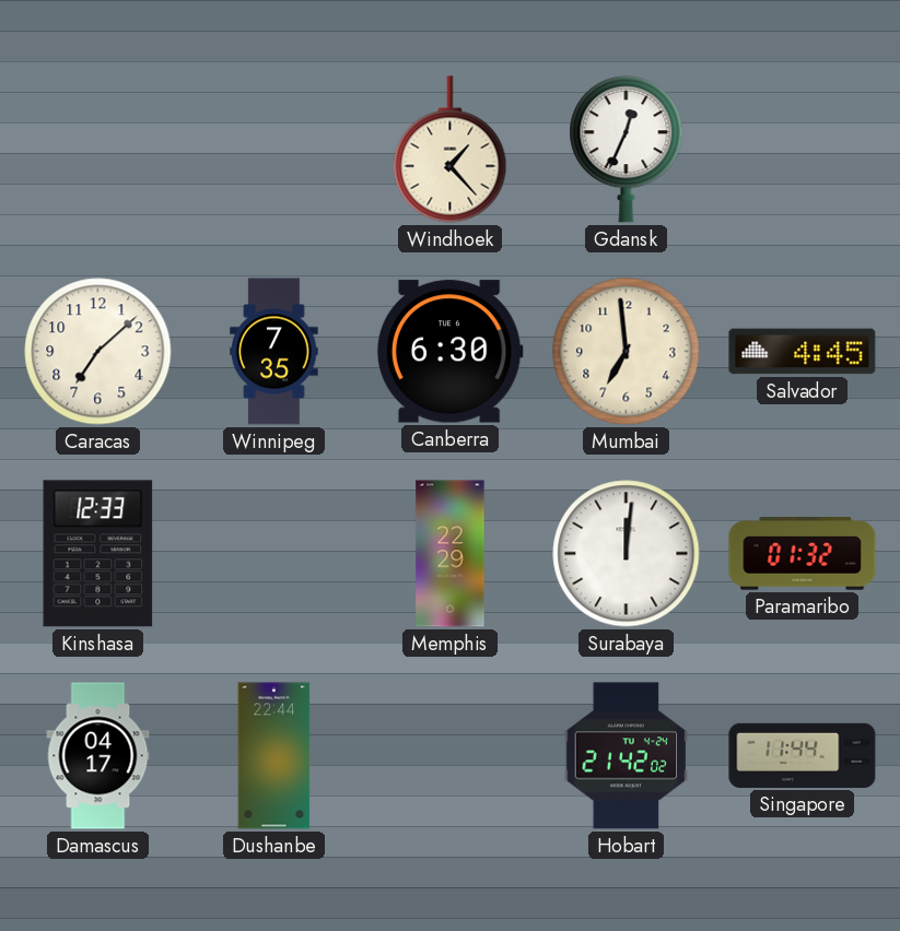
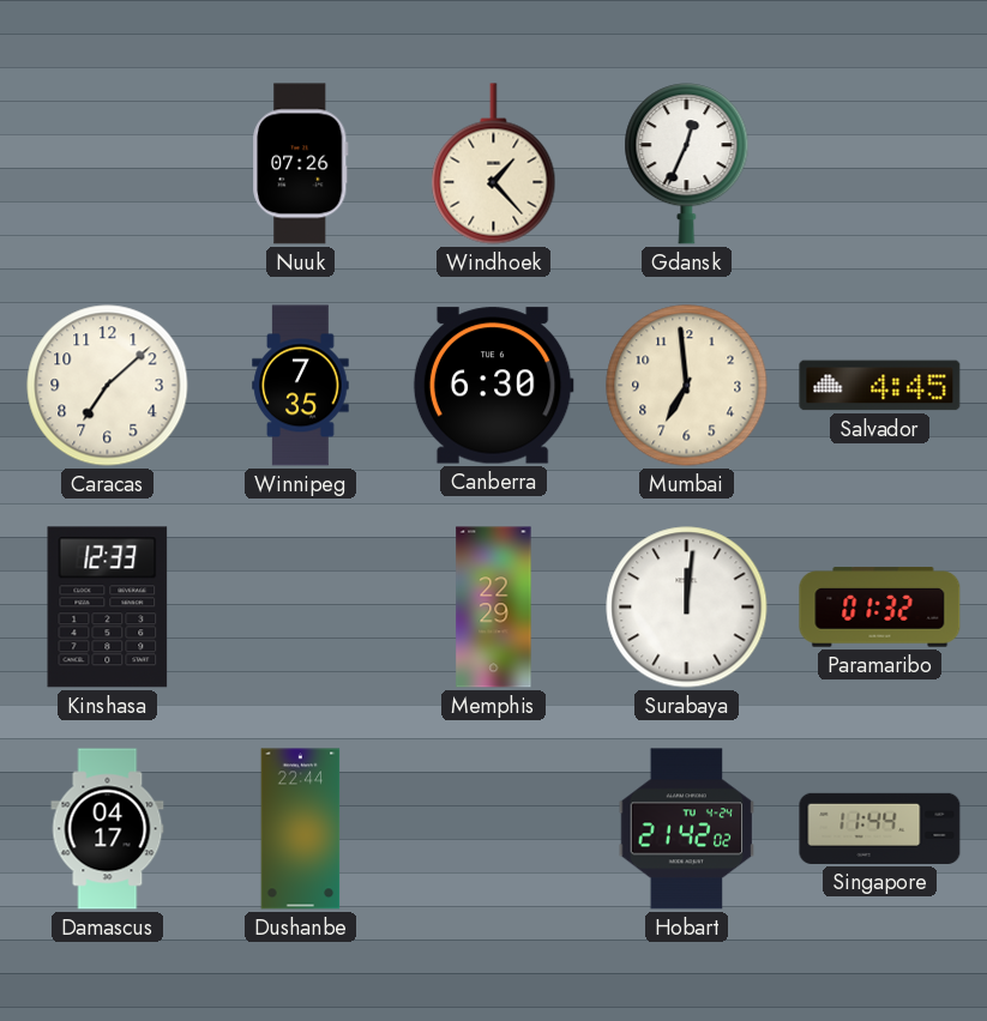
Nuuk: none -> 07:26 (301, 164)
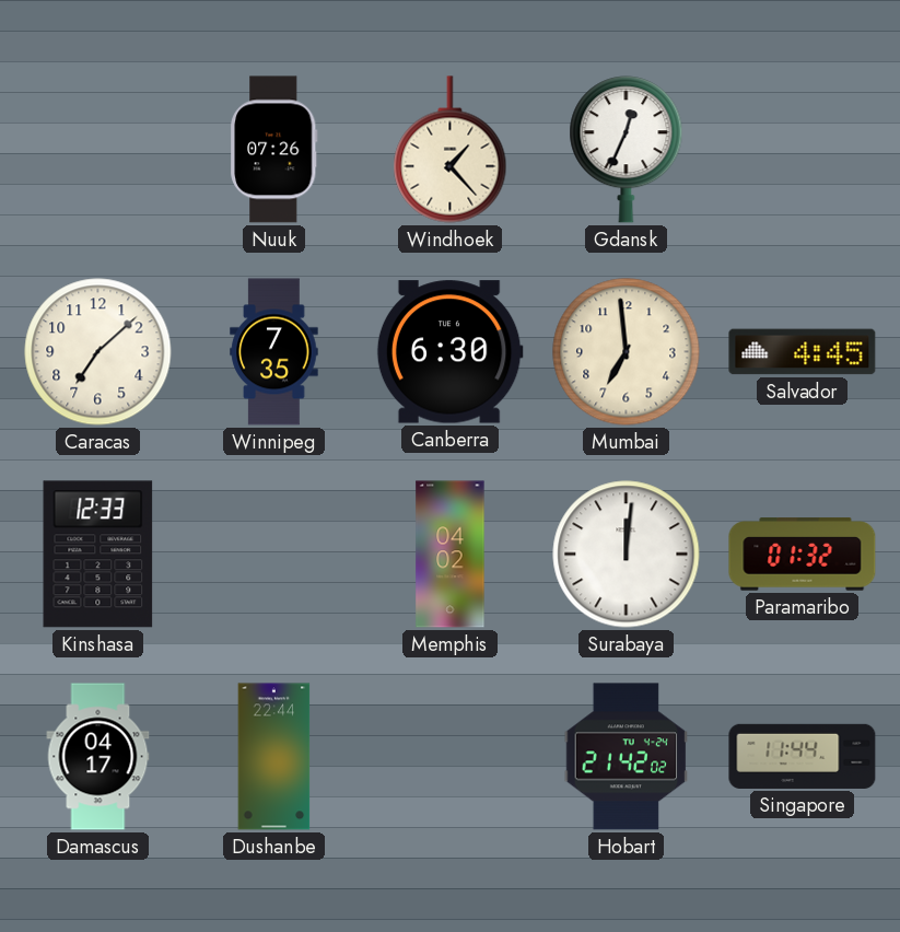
Memphis: 22:29 -> 04:02 (451, 555)
